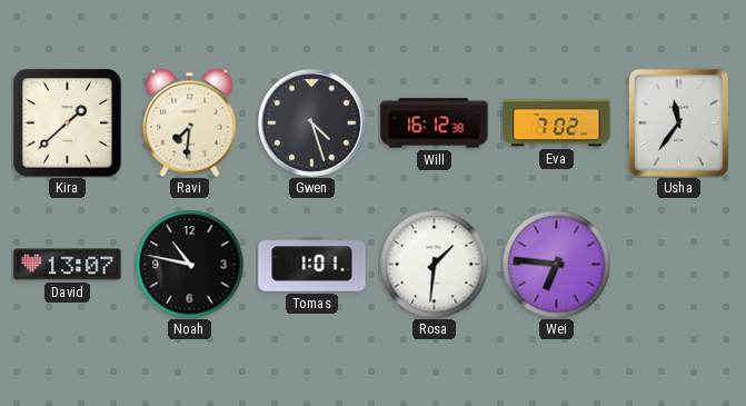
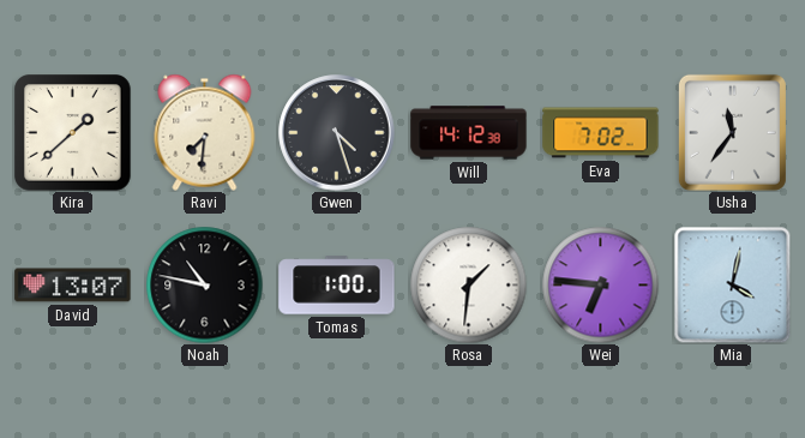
Will: 16:12 -> 14:12 (469, 133)
Tomas: 1:01 -> 1:00 (337, 286)
Mia: none -> 4:02 (732, 284)
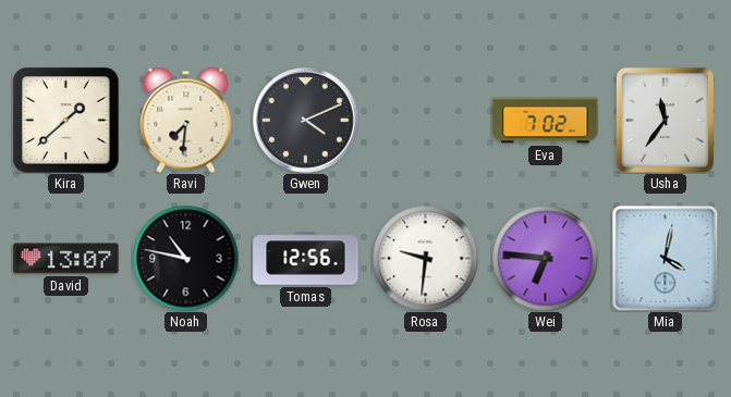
Gwen: 4:27 -> 4:11 (306, 121)
Will: 14:12 -> none (469, 133)
Tomas: 1:00 -> 12:56 (306, 259)
Rosa: 1:31 -> 9:31 (425, 258)
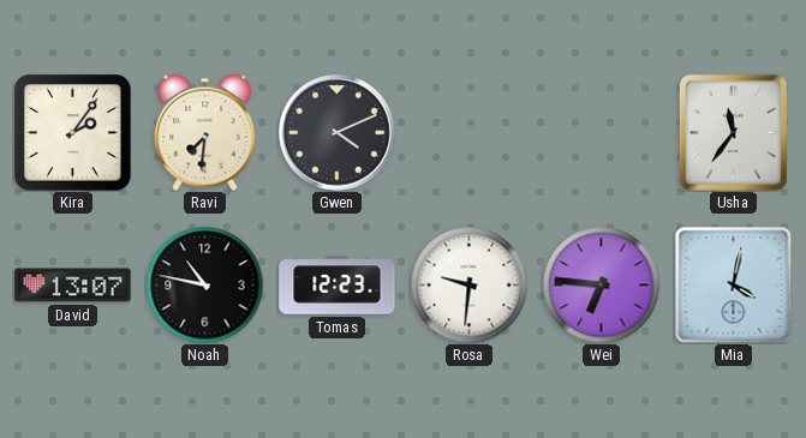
Kira: 1:38 -> 2:06 (73, 133)
Eva: 7:02 -> none (546, 121)
Tomas: 12:56 -> 12:23 (338, 286)
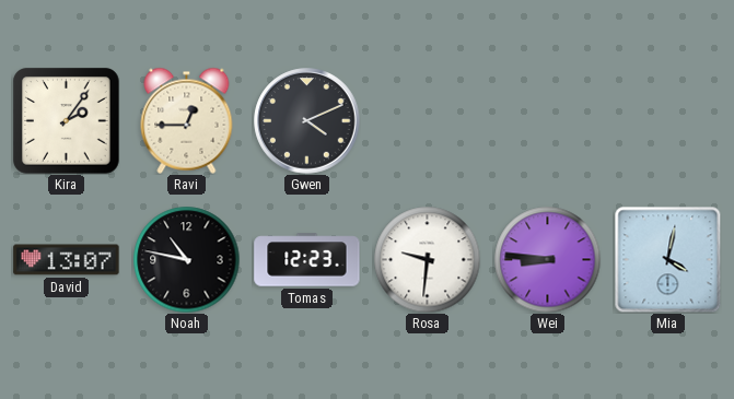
Ravi: 7:31 -> 12:45 (187, 120)
Usha: 11:36 -> none (733, 132)
Wei: 6:46 -> 8:46 (547, 259)
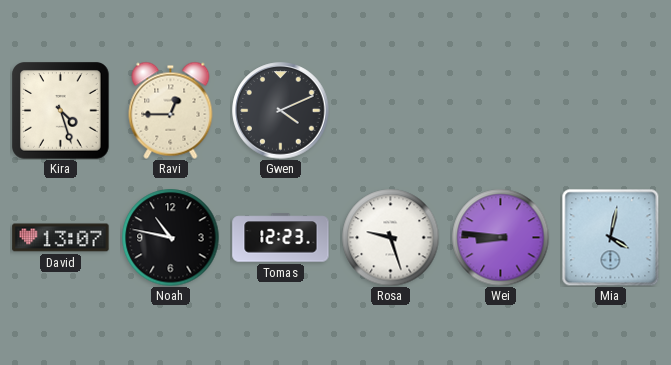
Kira: 2:06 -> 4:27 (61, 111)
Rosa: 9:31 -> 9:27 (390, 237)
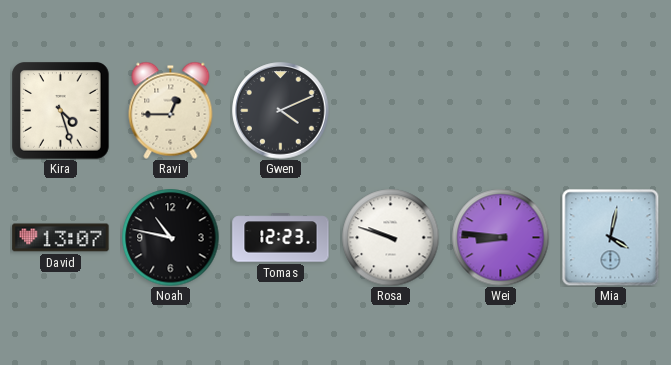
Rosa: 9:27 -> 9:48 (390, 237)
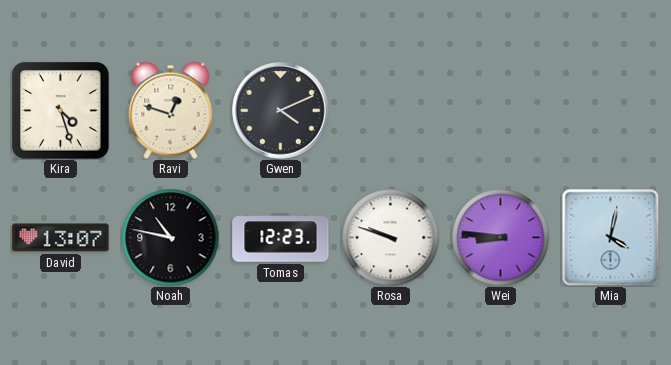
Ravi: 12:45 -> 12:48 (171, 110)
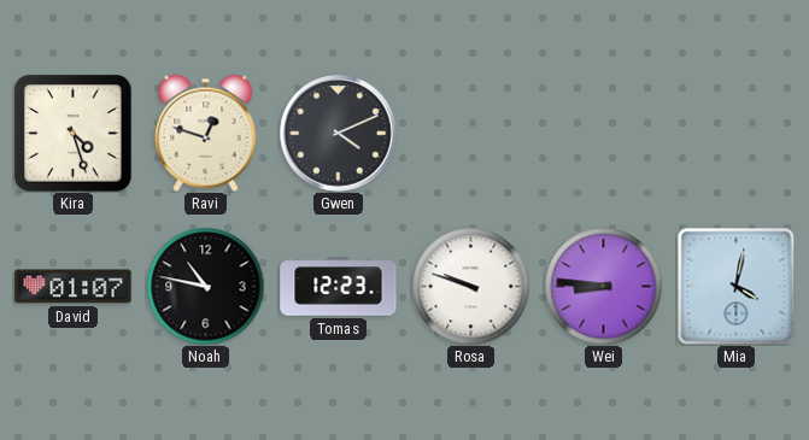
David: 13:07 -> 01:07 (74, 287)
